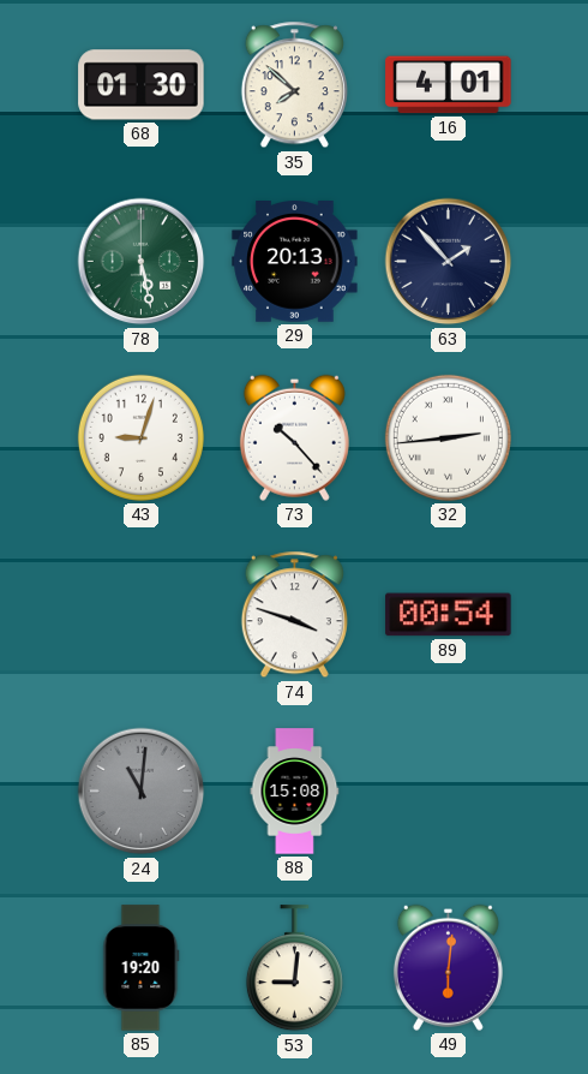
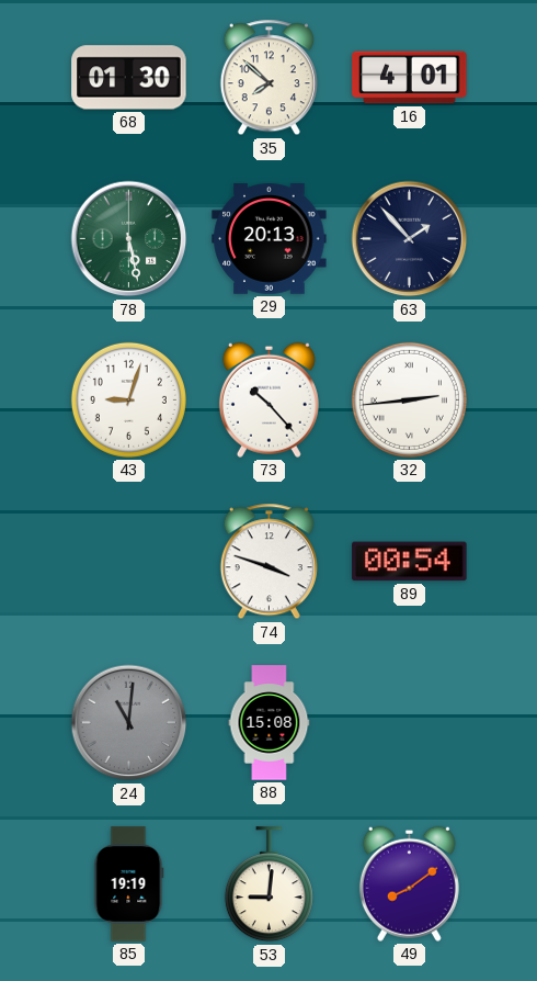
85: 19:20 -> 19:19 (129, 884)
49: 6:01 -> 8:09 (409, 883)
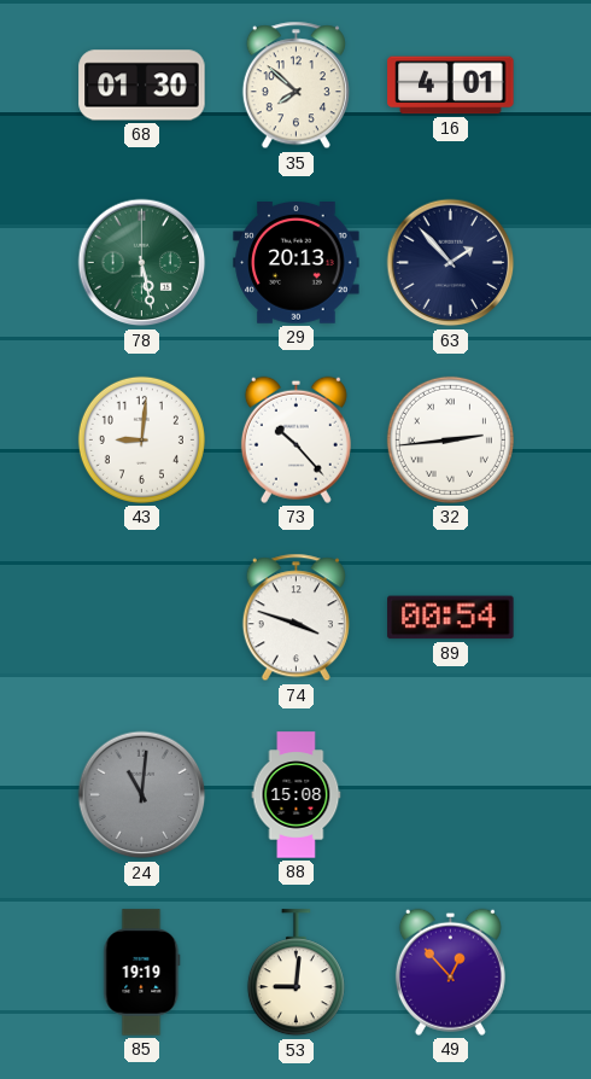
43: 9:03 -> 9:01 (141, 439)
49: 8:09 -> 12:53 (450, 972)
